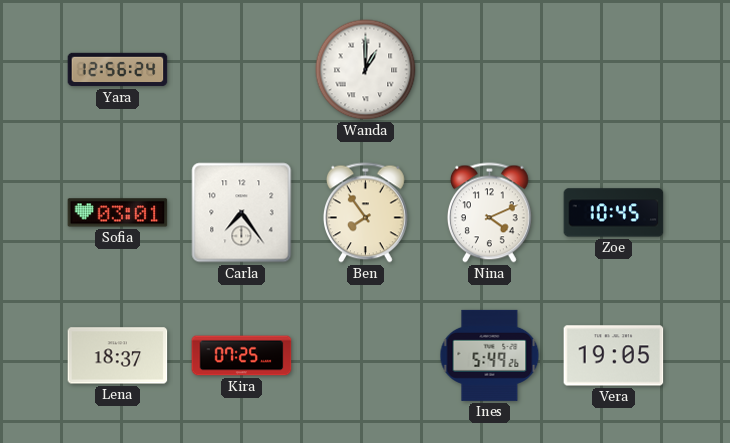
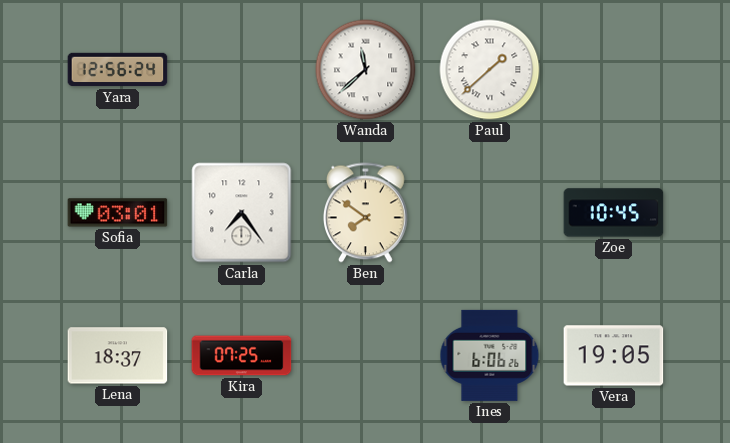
Wanda: 1:00 -> 11:38 (366, 70)
Paul: none -> 1:38 (490, 70)
Ben: 7:54 -> 7:51 (365, 213)
Nina: 4:11 -> none (489, 213)
Ines: 5:49 -> 6:06 (490, 355)
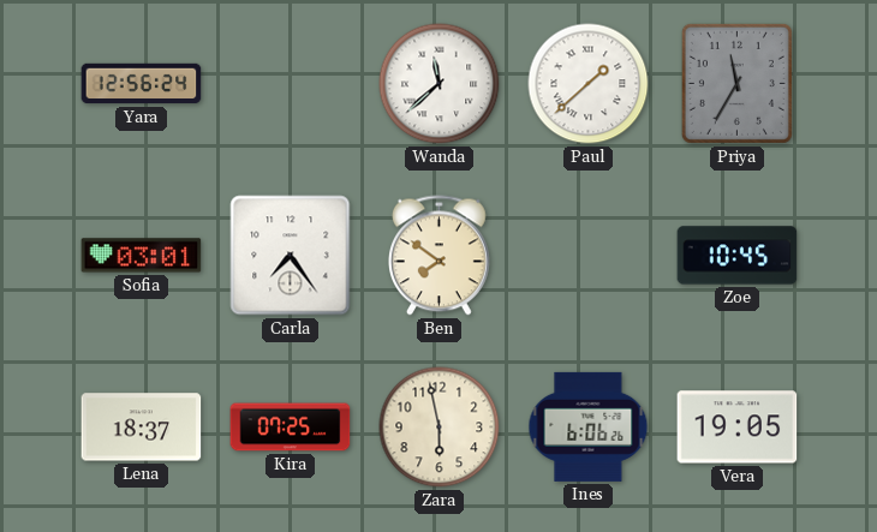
Priya: none -> 11:35 (736, 83)
Zara: none -> 5:58 (440, 428)
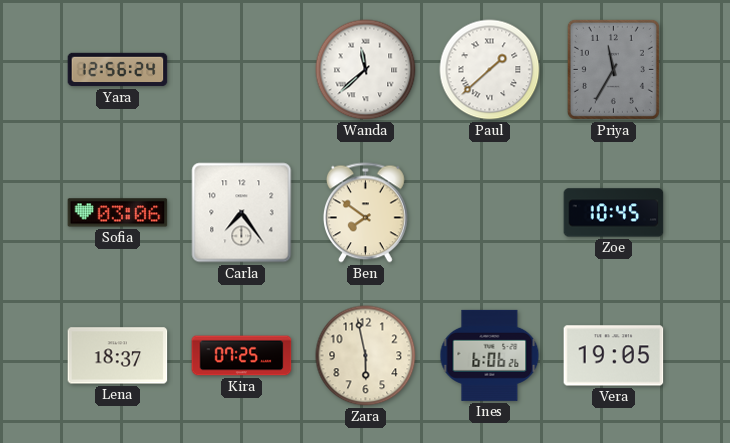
Sofia: 03:01 -> 03:06 (118, 213)
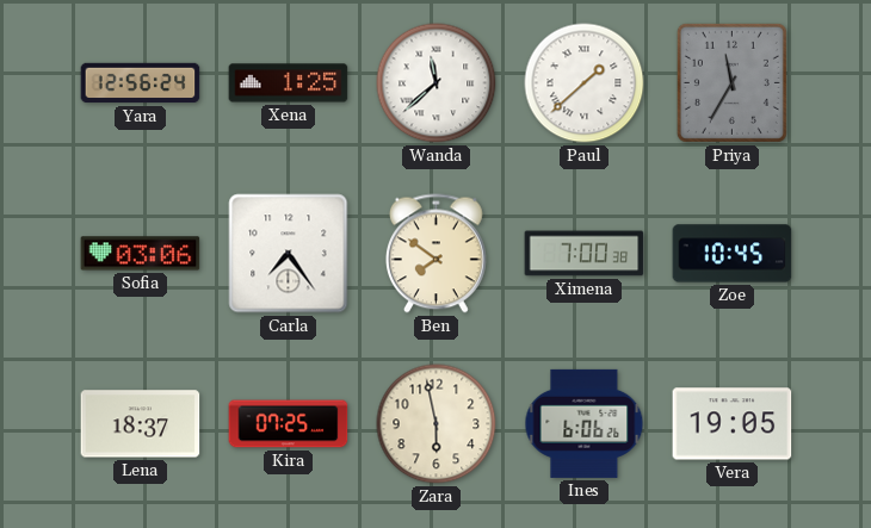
Xena: none -> 1:25 (289, 83)
Ximena: none -> 7:00 (585, 254)
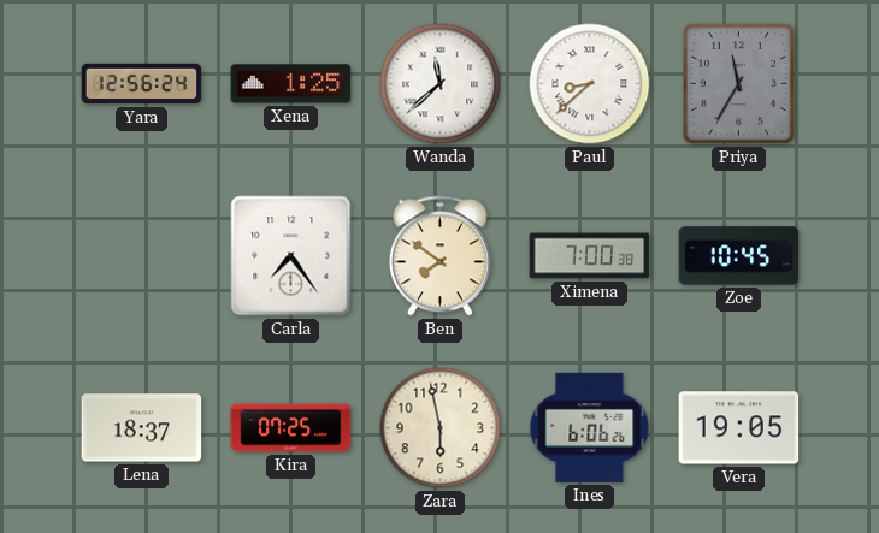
Paul: 1:38 -> 8:38 (590, 84)
Sofia: 03:06 -> none (141, 254)
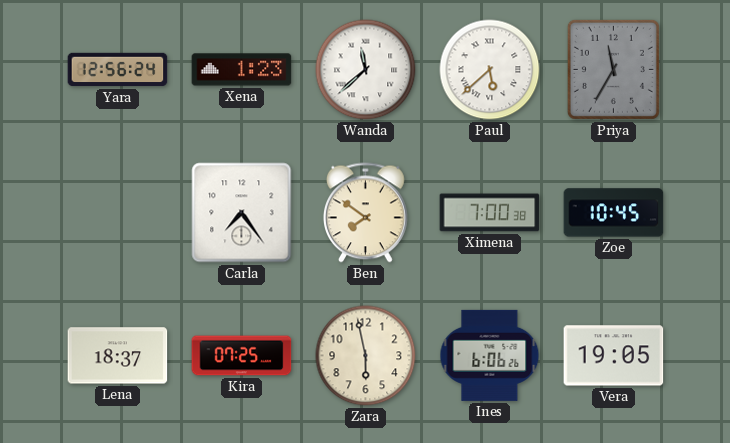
Xena: 1:25 -> 1:23 (242, 70)
Paul: 8:38 -> 5:38 (490, 70)
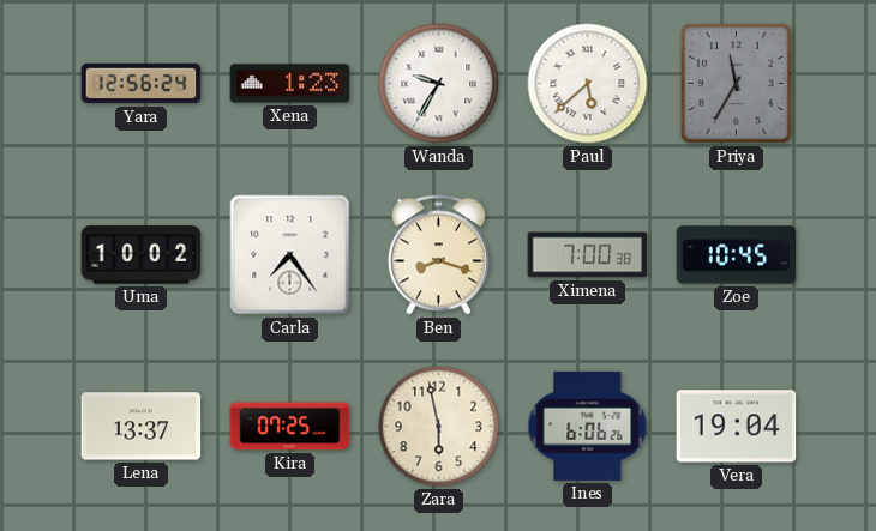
Wanda: 11:38 -> 9:35 (439, 84)
Uma: none -> 10:02 (142, 255)
Ben: 7:51 -> 8:18 (438, 255)
Lena: 18:37 -> 13:37 (142, 427)
Vera: 19:05 -> 19:04 (737, 427)
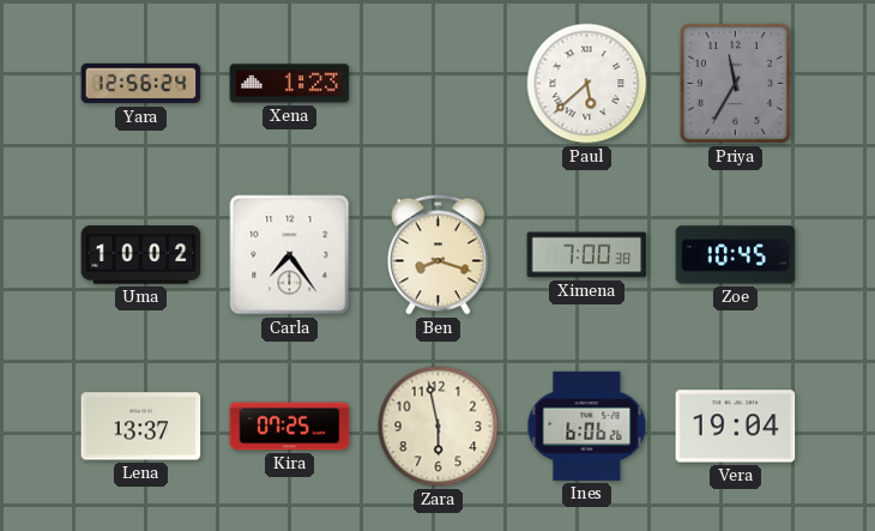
Wanda: 9:35 -> none (439, 84)
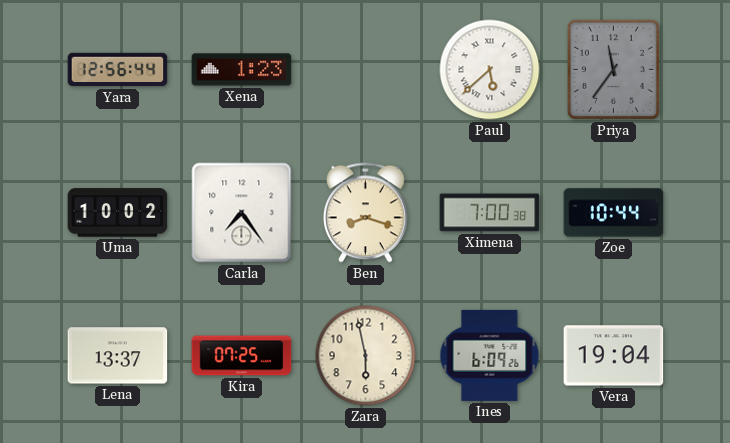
Yara: 12:56:24 -> 12:56:44 (118, 70)
Priya: 11:35 -> 11:36 (613, 69)
Zoe: 10:45 -> 10:44 (614, 213)
Ines: 6:06 -> 6:09 (490, 355)
